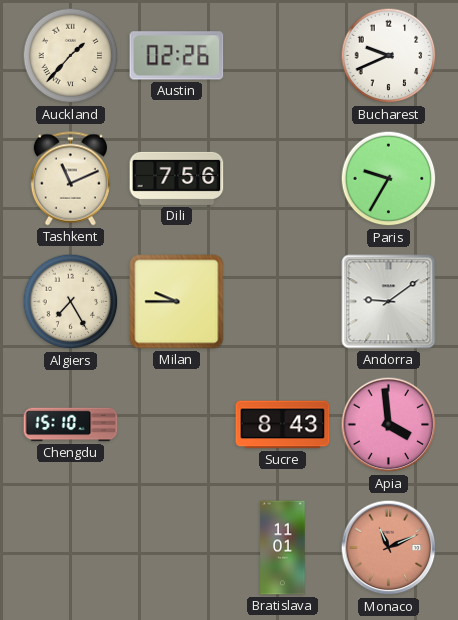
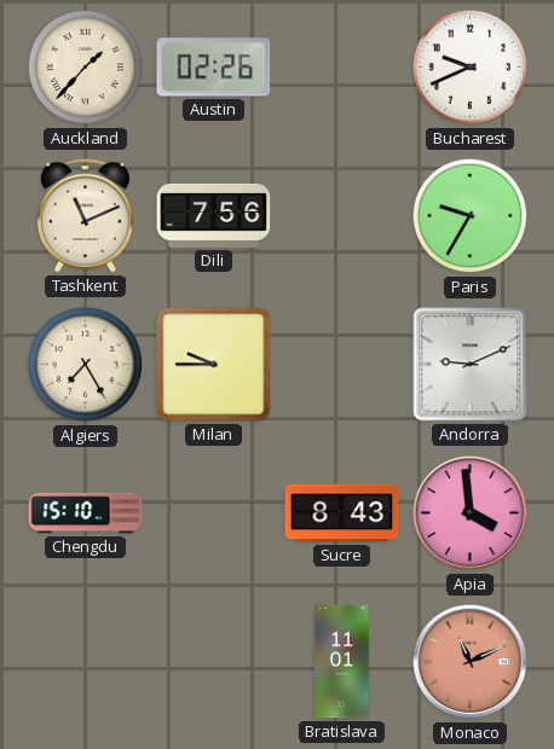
Andorra: 9:09 -> 9:11 (471, 365)
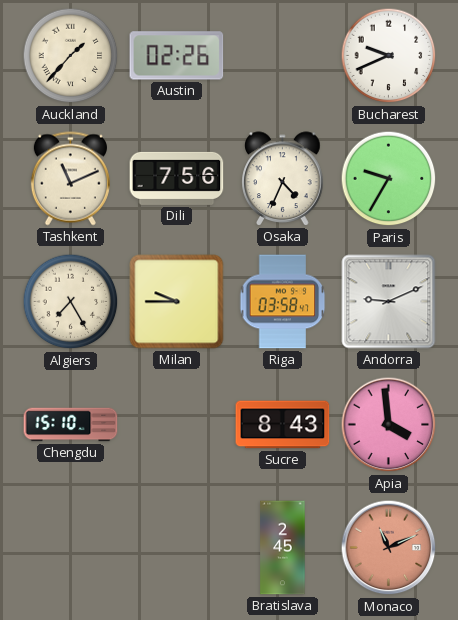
Osaka: none -> 4:34 (283, 179)
Riga: none -> 03:58 (283, 302)
Bratislava: 11:01 -> 2:45 (283, 548)
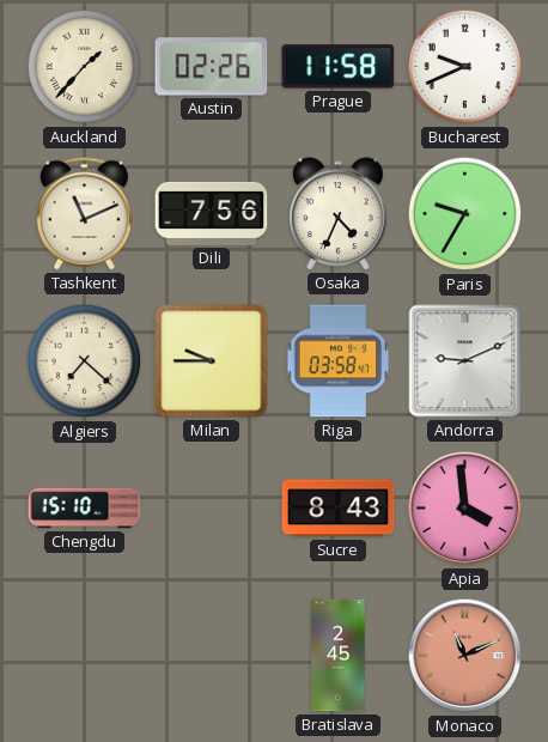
Prague: none -> 11:58 (339, 67)
Algiers: 7:25 -> 7:22 (85, 361)
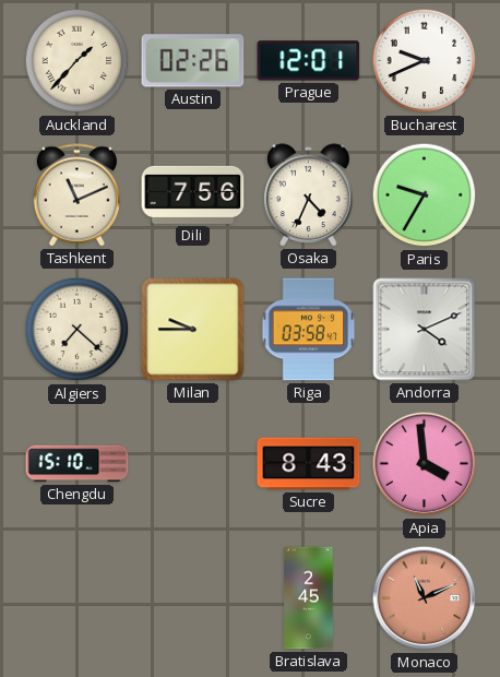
Prague: 11:58 -> 12:01 (309, 61)
Andorra: 9:11 -> 4:11 (425, 330)
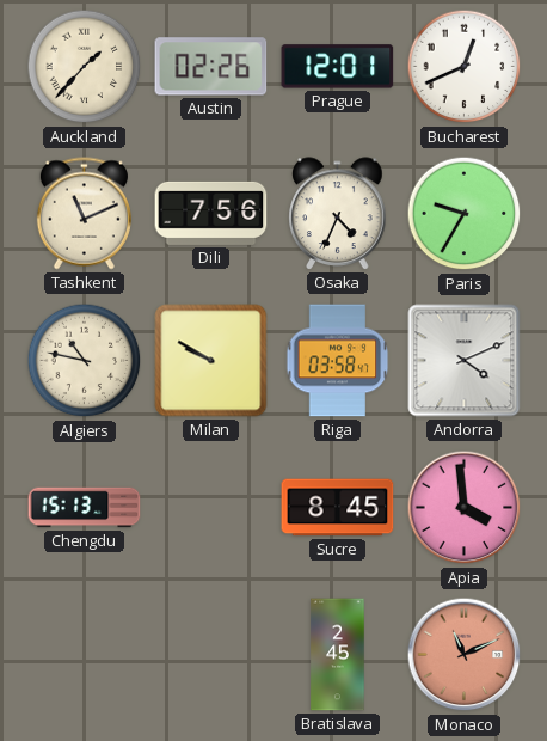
Bucharest: 9:41 -> 12:41 (465, 67)
Algiers: 7:22 -> 10:47 (85, 361)
Milan: 9:45 -> 9:50 (211, 361)
Chengdu: 15:10 -> 15:13 (85, 508)
Sucre: 8:43 -> 8:45 (338, 508)
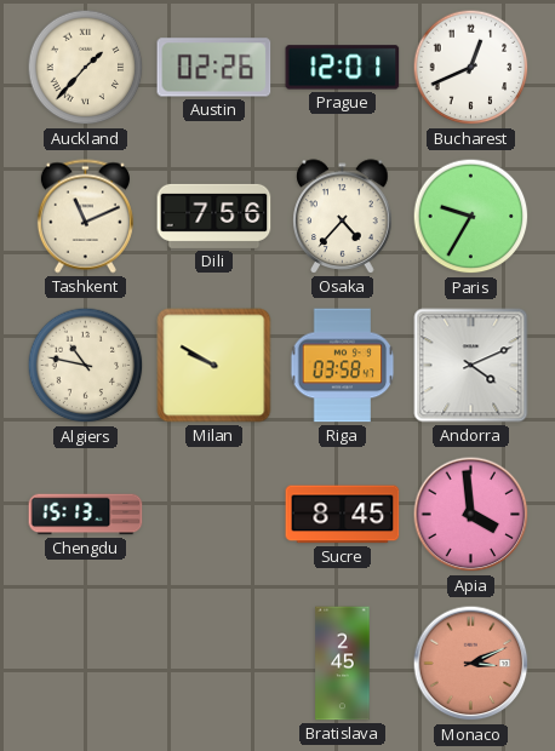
Osaka: 4:34 -> 4:37 (343, 217)
Monaco: 11:11 -> 3:11 (471, 664)
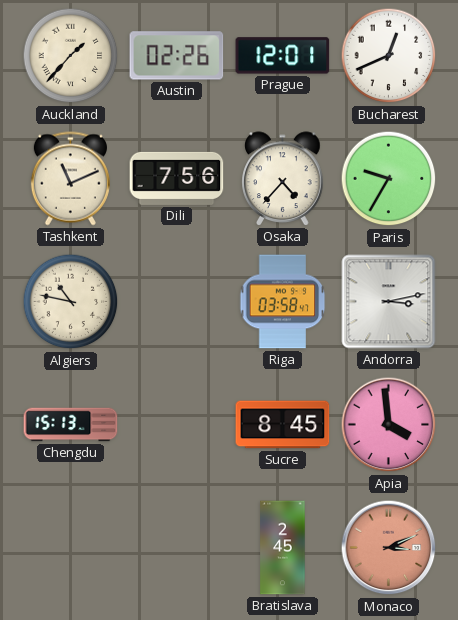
Milan: 9:50 -> none (214, 366)
Andorra: 4:11 -> 3:13 (389, 302)
